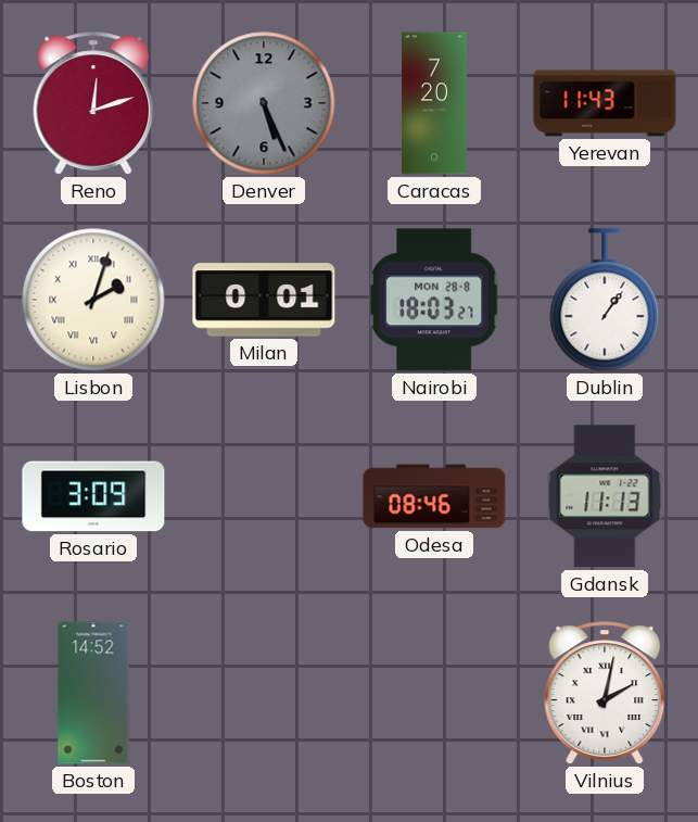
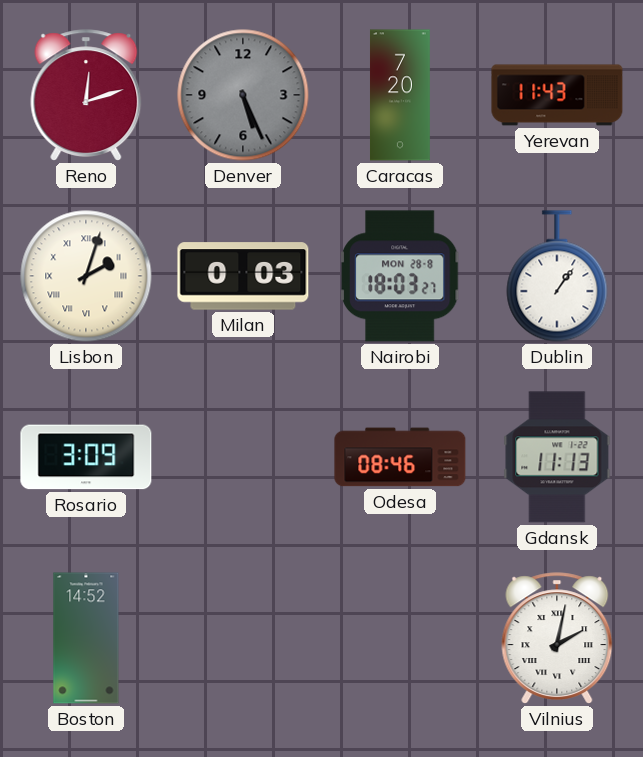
Milan: 0:01 -> 0:03 (243, 276)
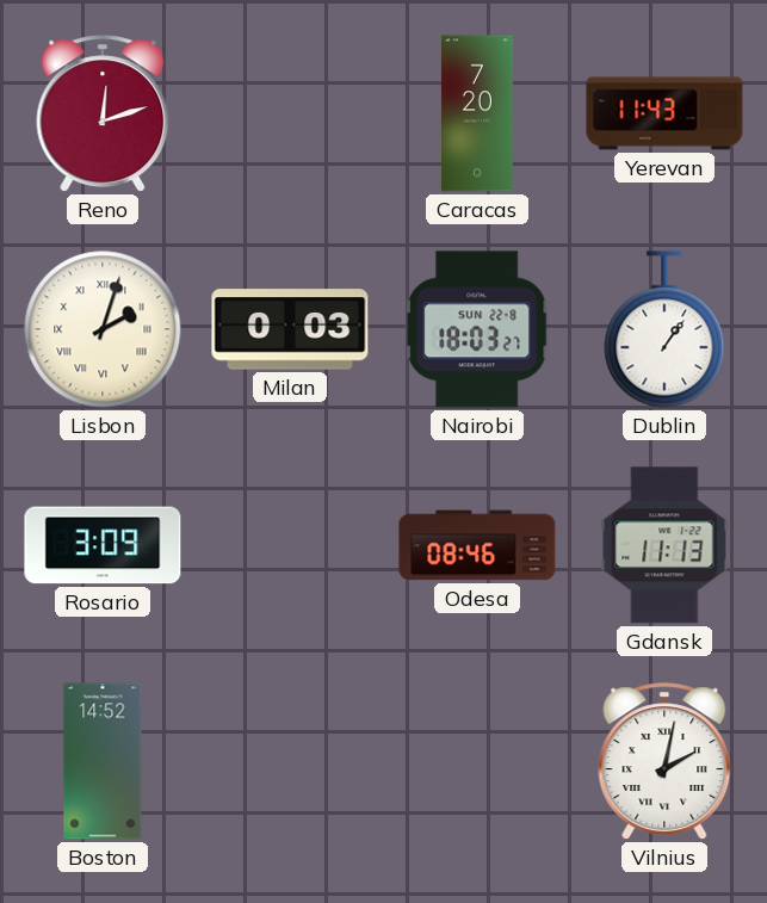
Denver: 5:26 -> none (243, 95)
Nairobi date: MON 28-8 -> SUN 22-8 (477, 329)
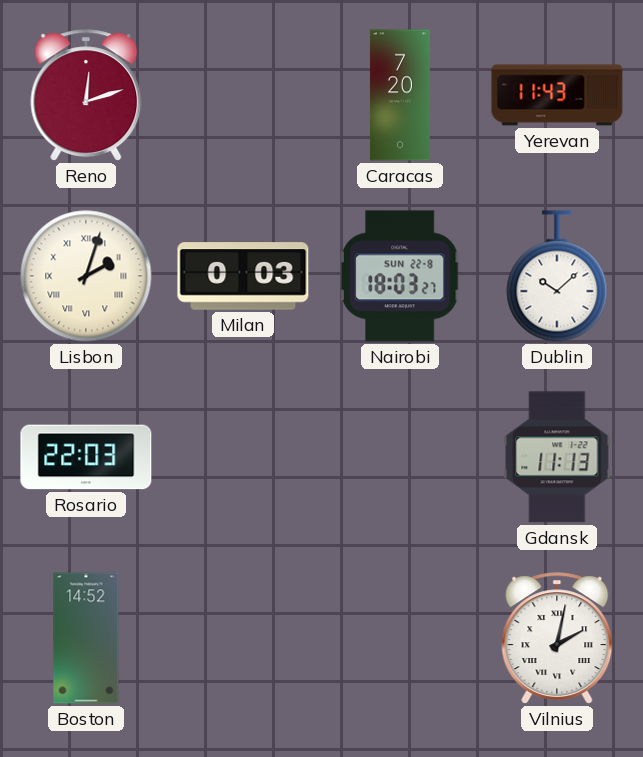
Dublin: 1:06 -> 10:08 (557, 276)
Rosario: 3:09 -> 22:03 (86, 457)
Odesa: 08:46 -> none (477, 545)
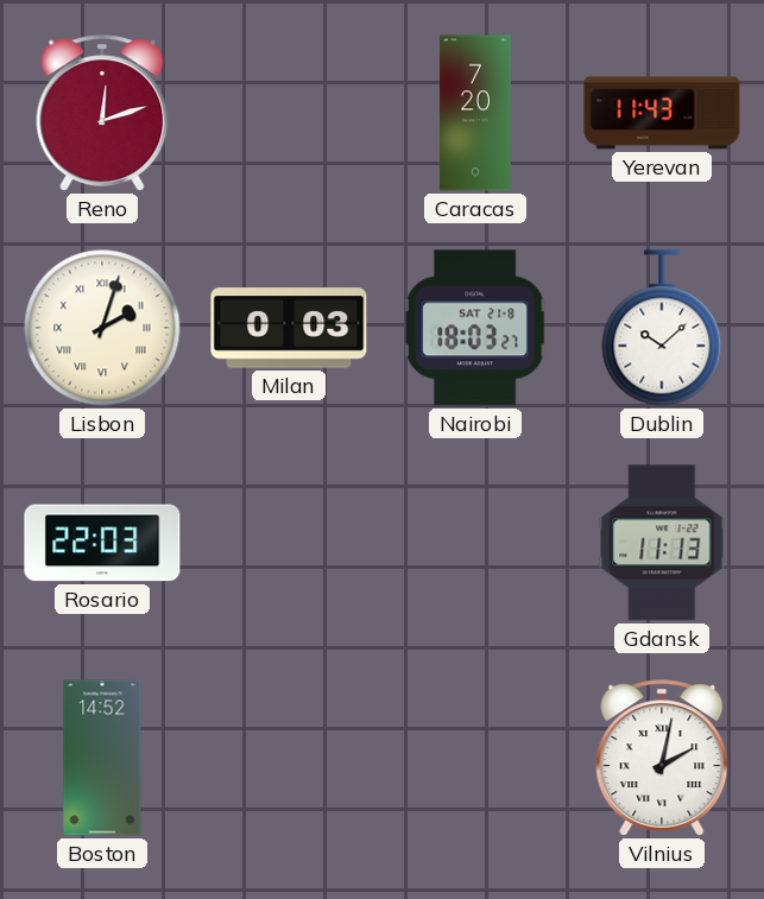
Nairobi date: SUN 22-8 -> SAT 21-8 (475, 328)
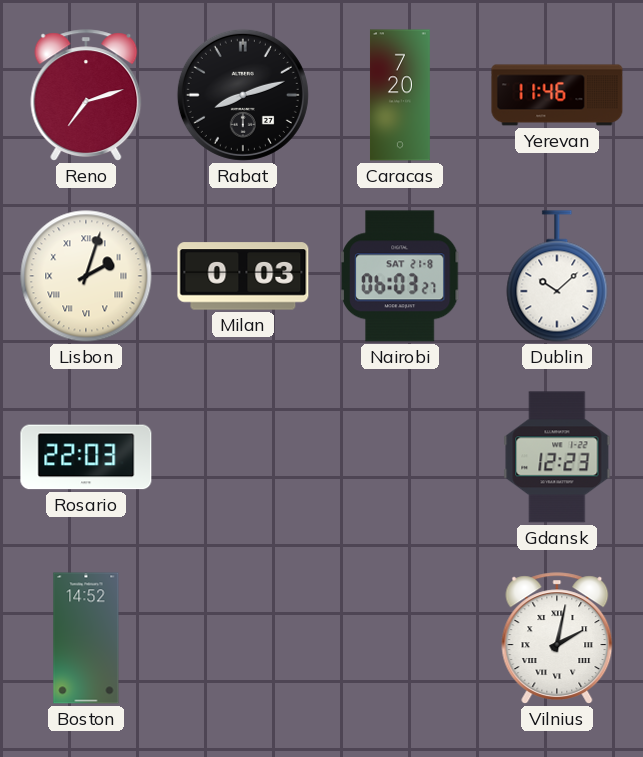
Reno: 12:12 -> 7:12 (86, 95)
Rabat: none -> 8:12 (243, 95)
Yerevan: 11:43 -> 11:46 (557, 95)
Nairobi: 18:03 -> 06:03 (400, 276)
Gdansk: 11:13 -> 12:23 (557, 457)
